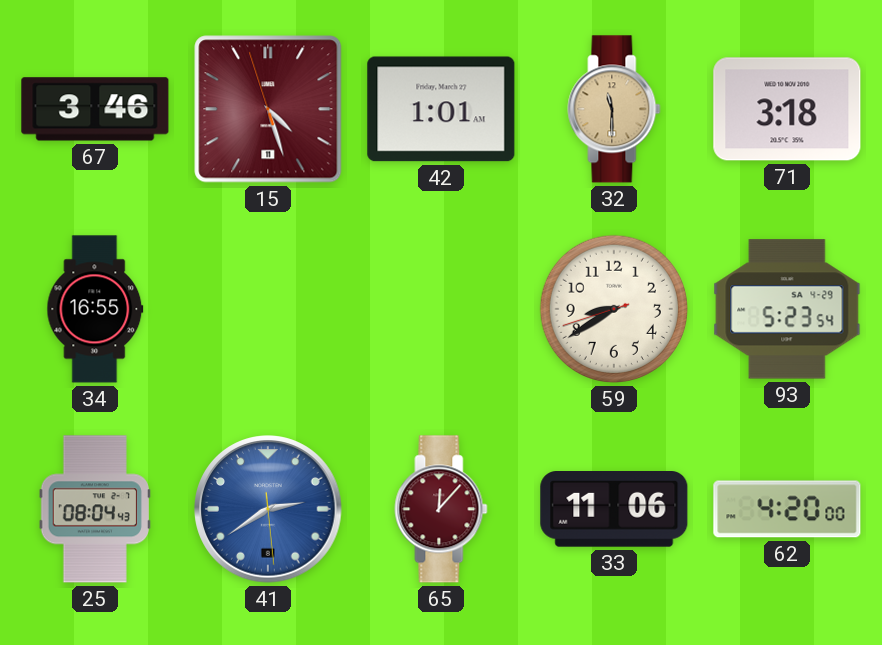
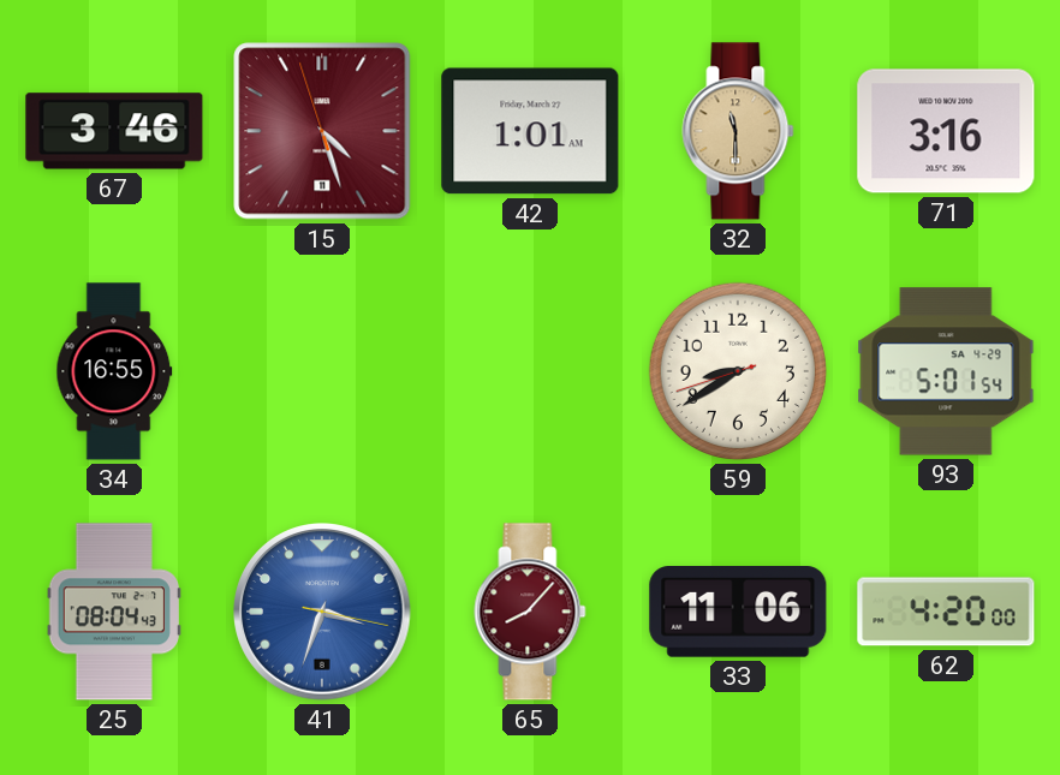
71: 3:18 -> 3:16 (946, 131)
93: 5:23 -> 5:01 (946, 371)
41: 2:39 -> 3:33 (322, 612)
65: 12:07 -> 8:07 (530, 612)
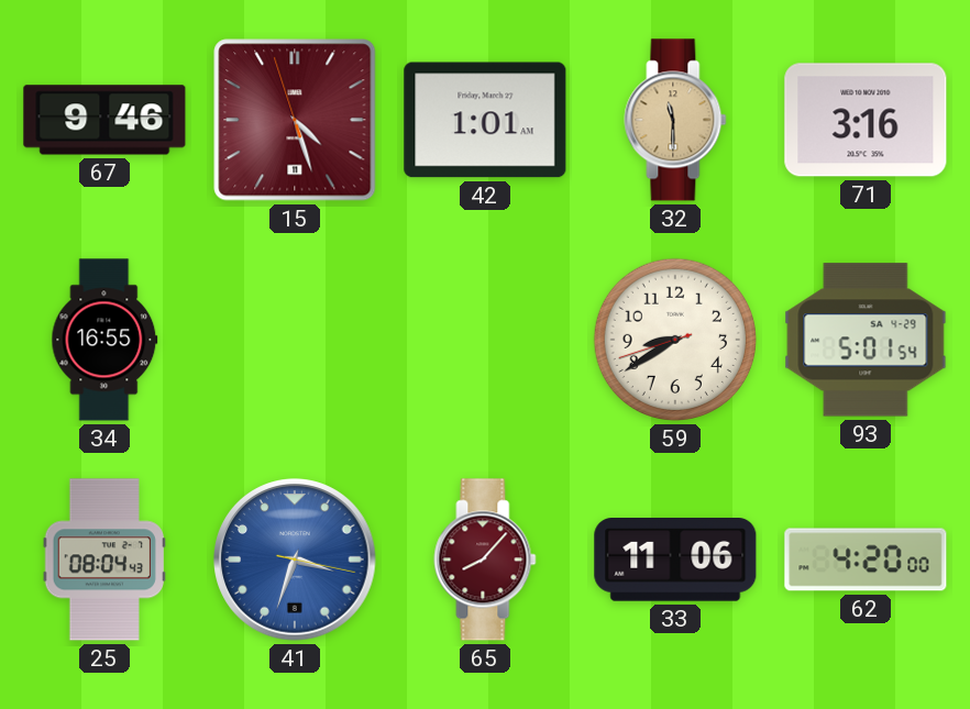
67: 3:46 -> 9:46 (104, 120)
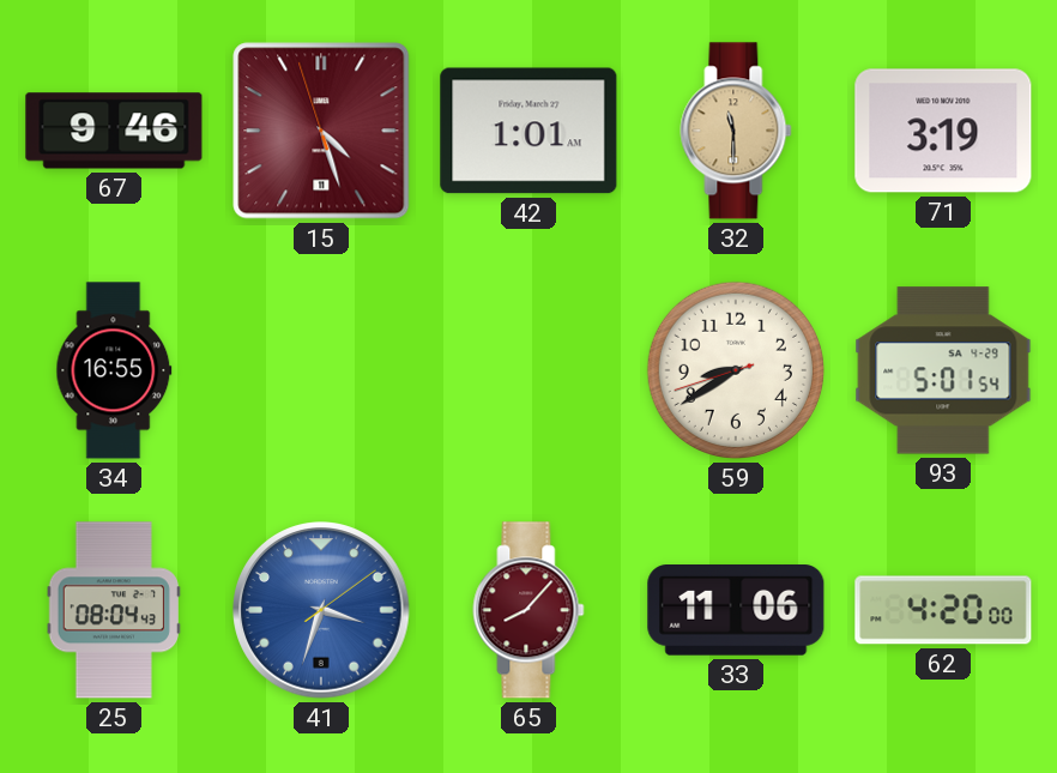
71: 3:16 -> 3:19 (943, 131)
41: 3:33:17 -> 3:33:09 (321, 610)
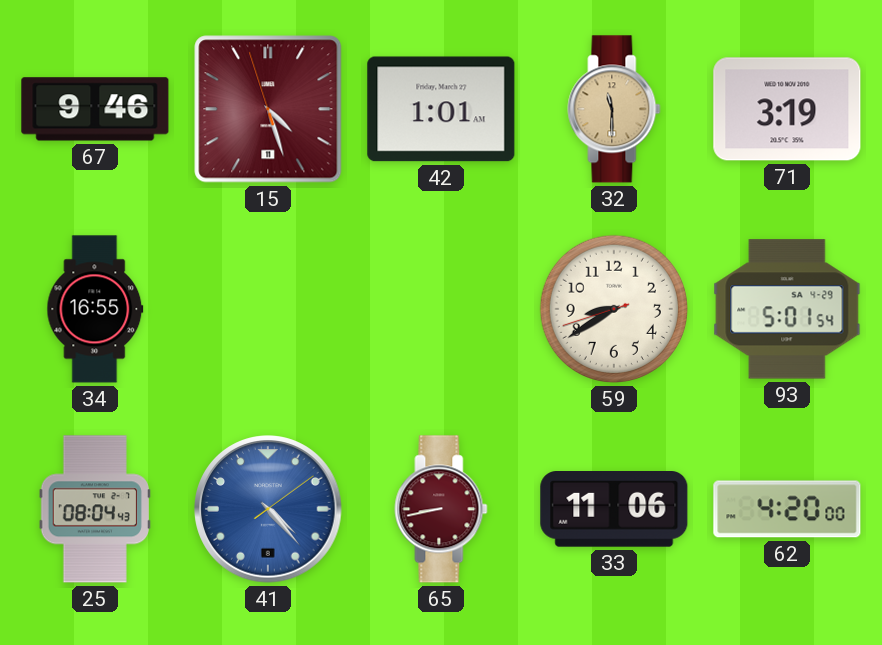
41: 3:33 -> 4:23 (268, 509)
65: 8:07 -> 8:43 (441, 509)
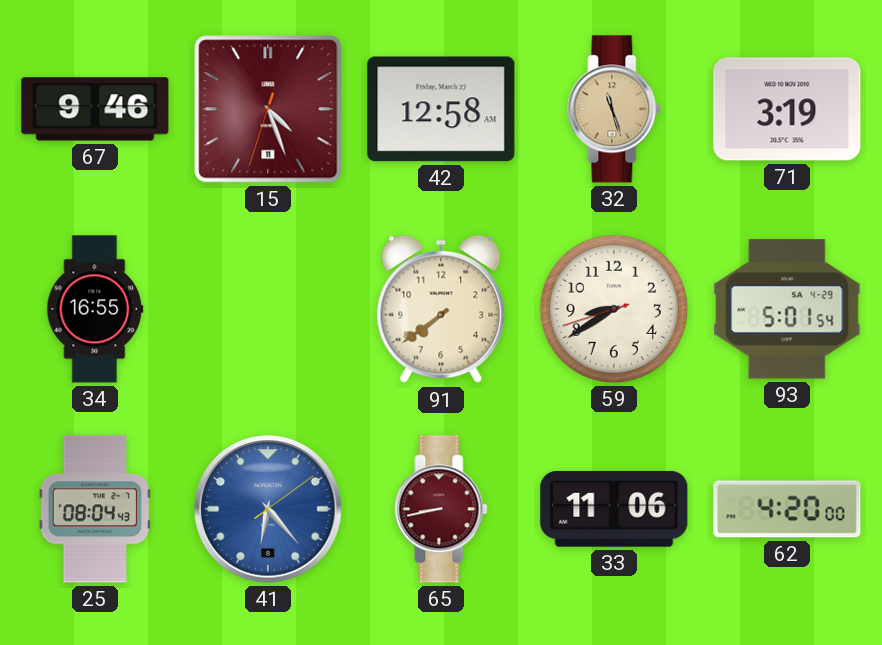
15: 4:26:57 -> 4:26:33 (268, 109)
42: 1:01 -> 12:58 (441, 109)
32: 11:30 -> 11:27 (614, 109)
91: none -> 7:39 (441, 309)
41: 4:23 -> 6:23 (268, 509)
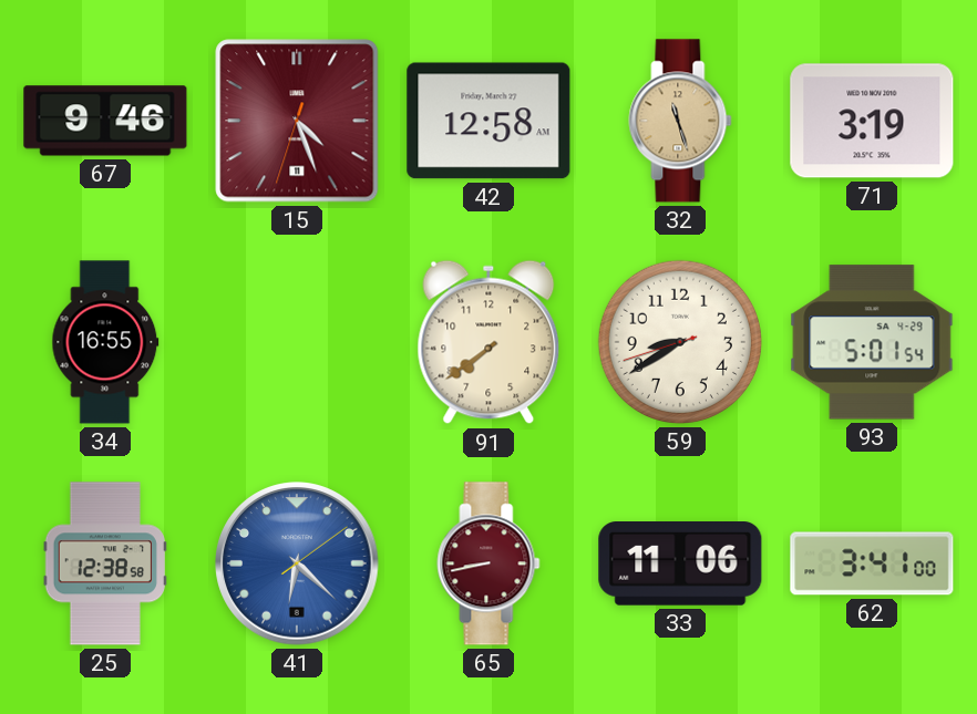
25: 08:04 -> 12:38 (105, 563)
41: 6:23 -> 6:22 (297, 563)
62: 4:20 -> 3:41 (872, 563)
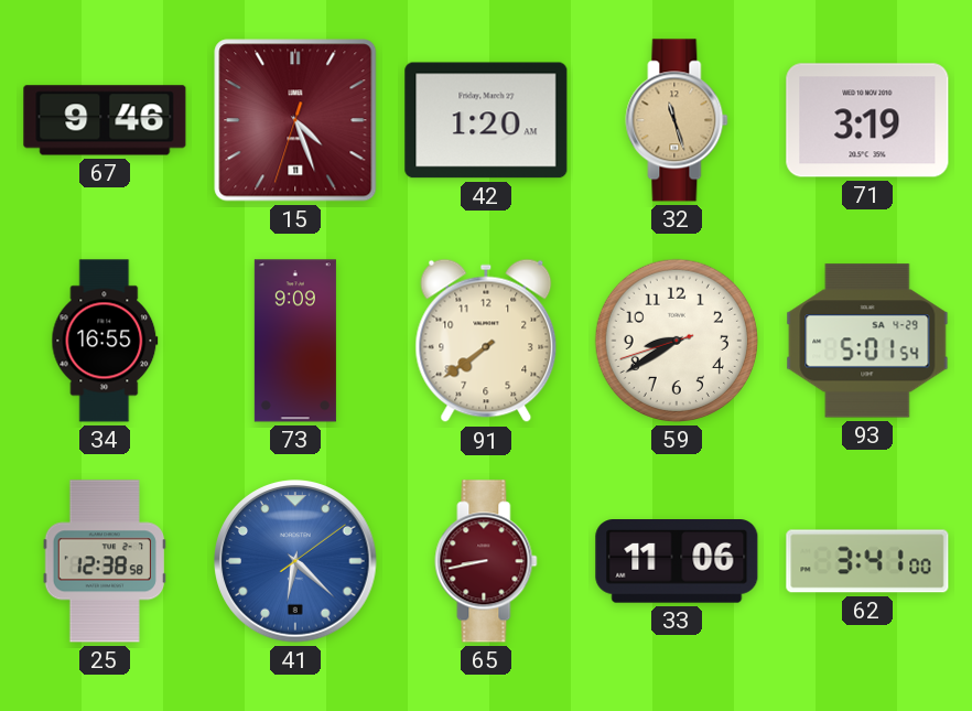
42: 12:58 -> 1:20 (486, 120)
73: none -> 9:09 (295, 341)
